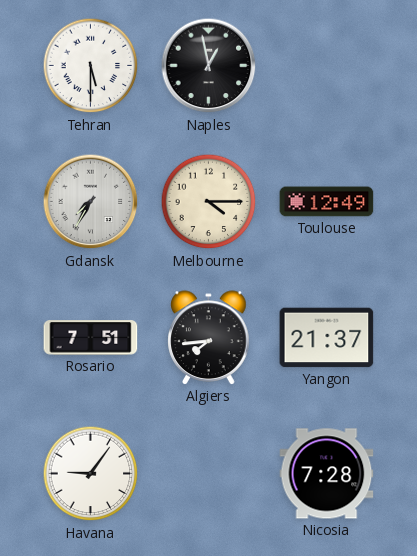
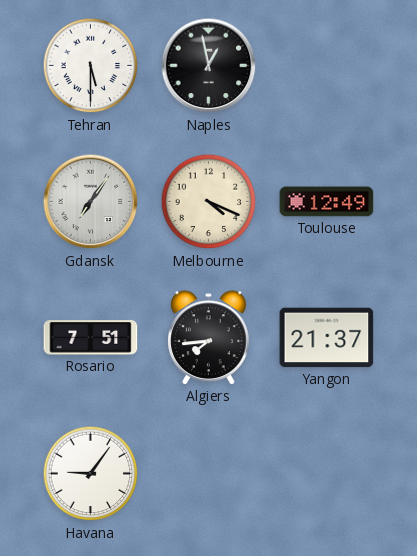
Gdansk: 7:35 -> 7:06 (91, 202)
Melbourne: 4:15 -> 4:19 (209, 202)
Nicosia: 7:28 -> none (327, 474)
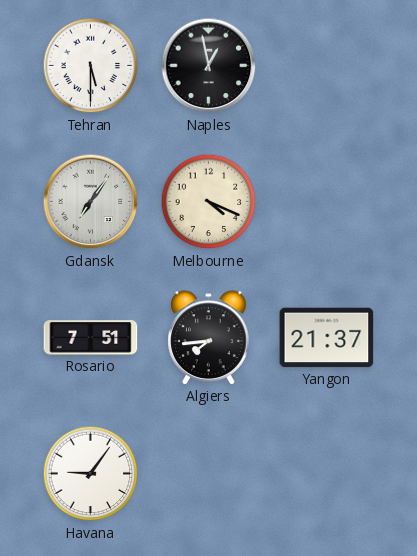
Toulouse: 12:49 -> none (327, 202)
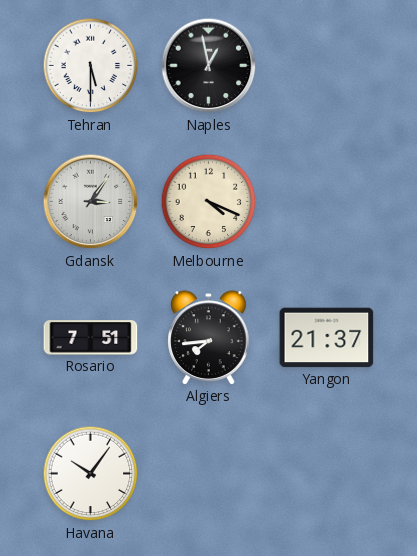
Gdansk: 7:06 -> 3:06 (91, 202)
Havana: 9:06 -> 10:06 (91, 474)
